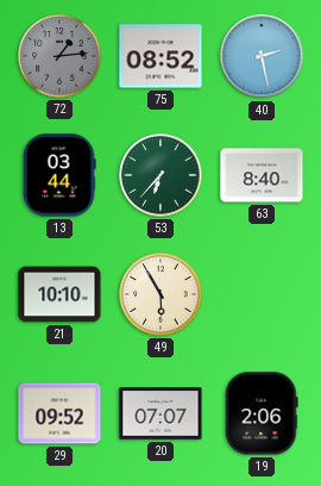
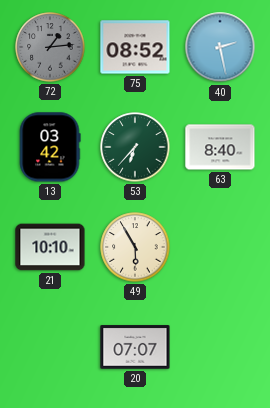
13: 03:44 -> 03:42 (50, 147)
29: 09:52 -> none (59, 413)
19: 2:06 -> none (262, 413)
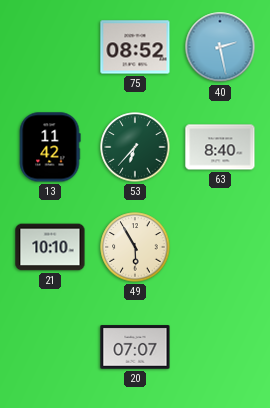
72: 1:14 -> none (50, 47)
13: 03:42 -> 11:42 (50, 147)
